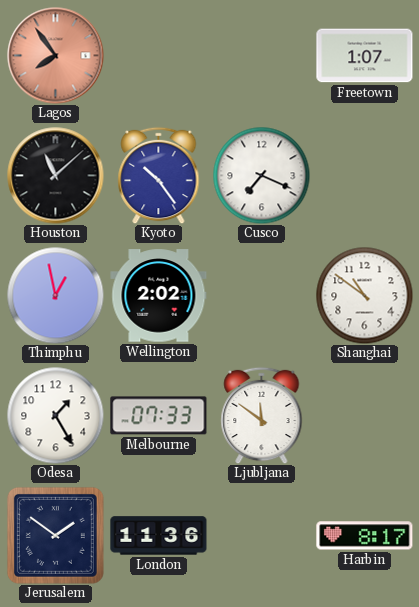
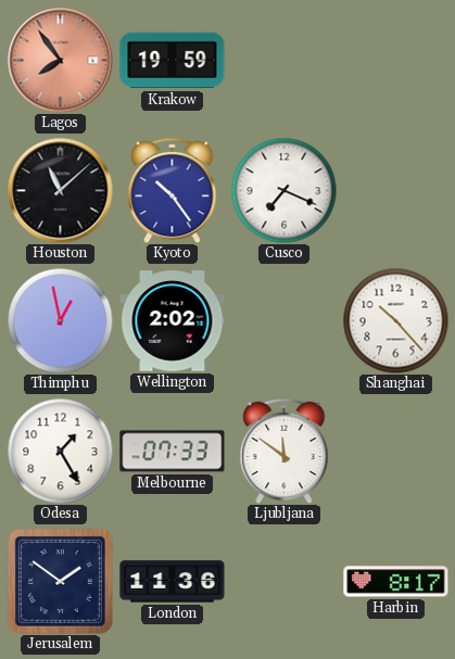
Krakow: none -> 19:59 (173, 61)
Freetown: 1:07 -> none (365, 56)
Shanghai: 10:51 -> 10:23 (395, 320)
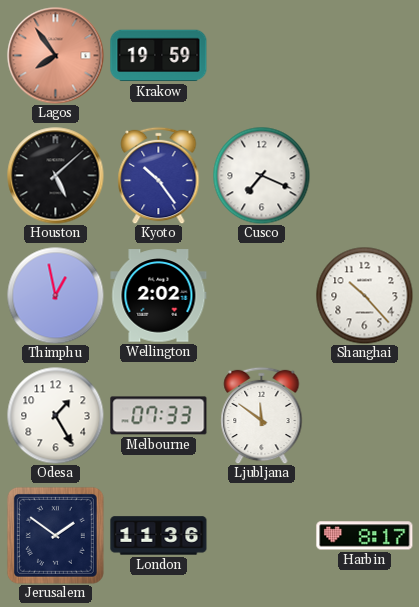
Houston: 11:08 -> 5:08 (56, 176)
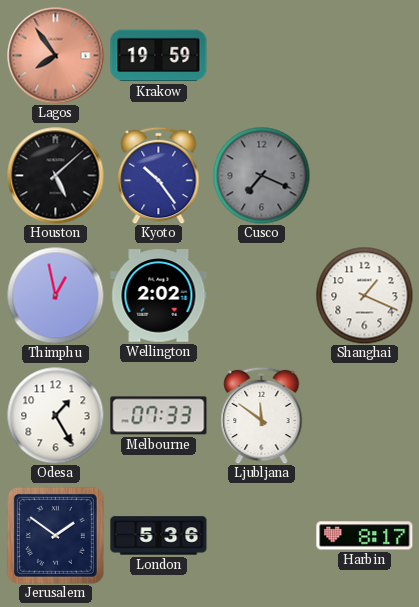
Cusco dial: white -> grey (261, 175)
Shanghai: 10:23 -> 1:19 (364, 295)
London: 11:36 -> 5:36 (159, 536)
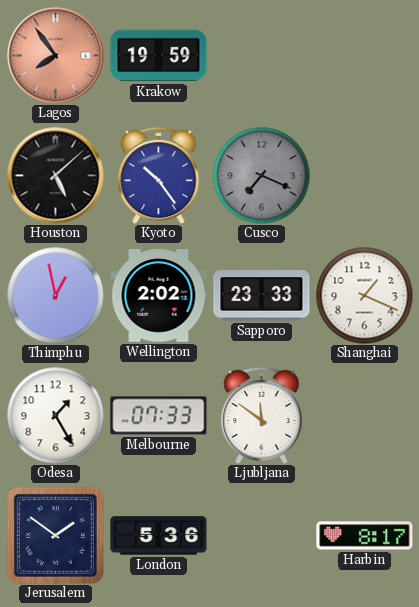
Sapporo: none -> 23:33 (262, 296)
